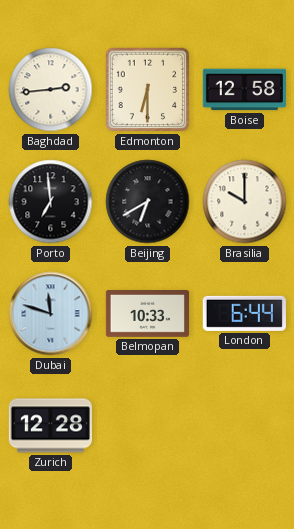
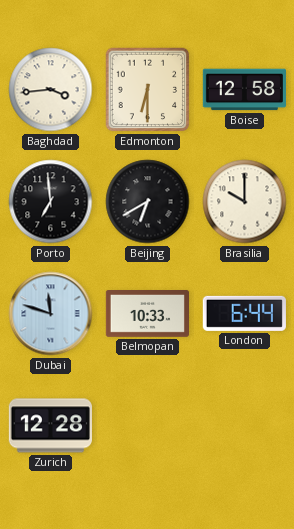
Baghdad: 2:44 -> 3:44 (51, 90)
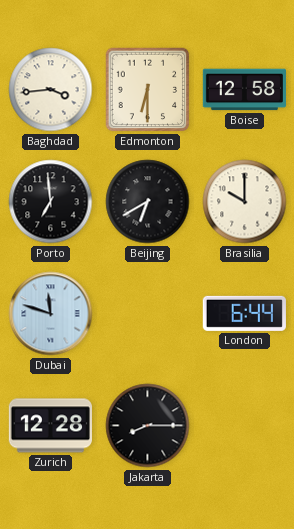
Belmopan: 10:33 -> none (147, 314)
Jakarta: none -> 8:15 (148, 426)
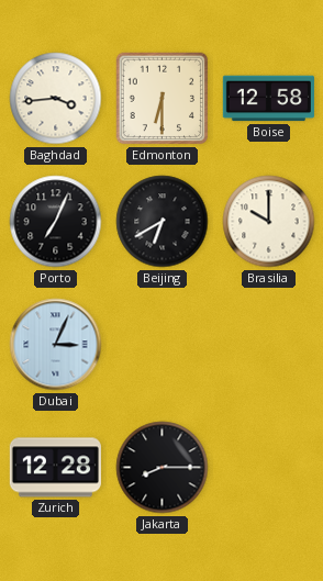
Porto: 6:59 -> 7:04 (56, 222)
Dubai: 11:48 -> 3:04 (56, 345)
London: 6:44 -> none (244, 313)
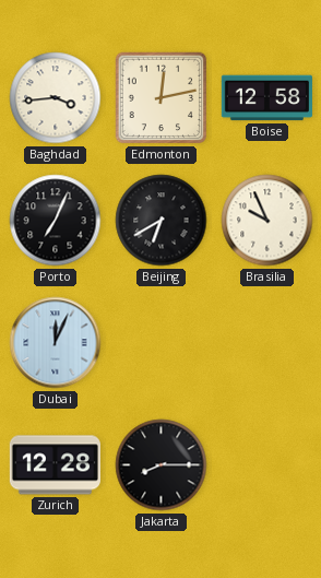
Edmonton: 6:30 -> 12:13 (162, 98)
Brasilia: 10:00 -> 9:56 (267, 221)
Dubai: 3:04 -> 12:04 (56, 343)
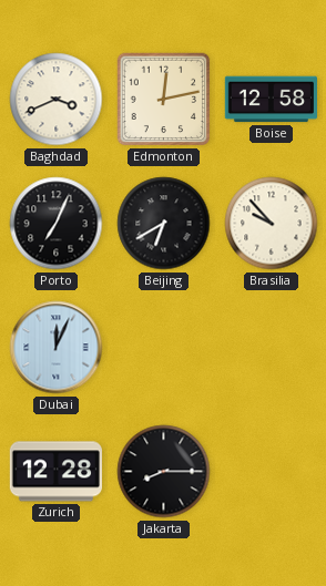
Baghdad: 3:44 -> 3:41 (57, 100)
Brasilia: 9:56 -> 9:53 (272, 224)
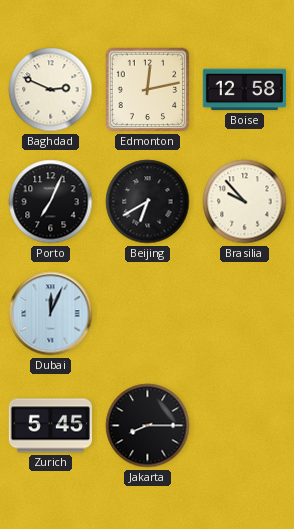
Baghdad: 3:41 -> 2:49 (51, 90)
Zurich: 12:28 -> 5:45 (50, 426)
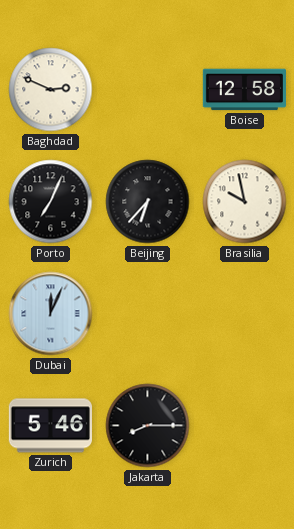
Edmonton: 12:13 -> none (148, 90)
Beijing: 6:40 -> 6:37 (148, 202)
Brasilia: 9:53 -> 9:58 (245, 202)
Zurich: 5:45 -> 5:46 (50, 426)
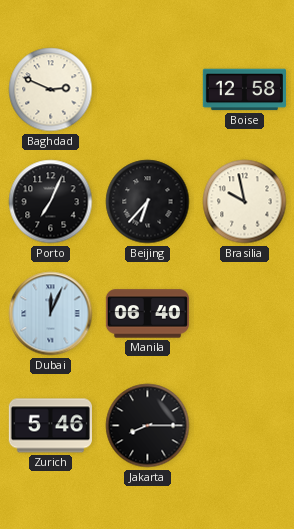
Manila: none -> 06:40 (147, 314)
